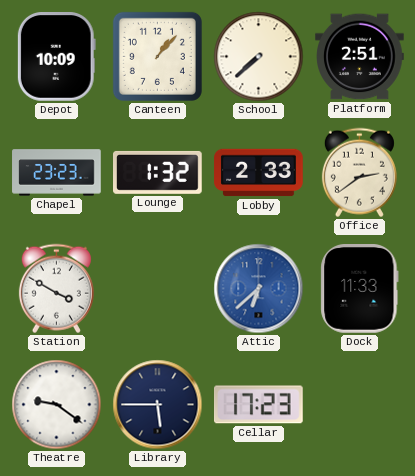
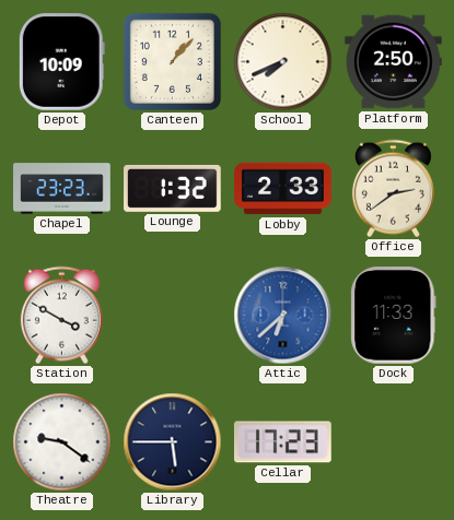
School: 7:38 -> 7:41 (283, 62)
Platform: 2:51 -> 2:50 (394, 62)
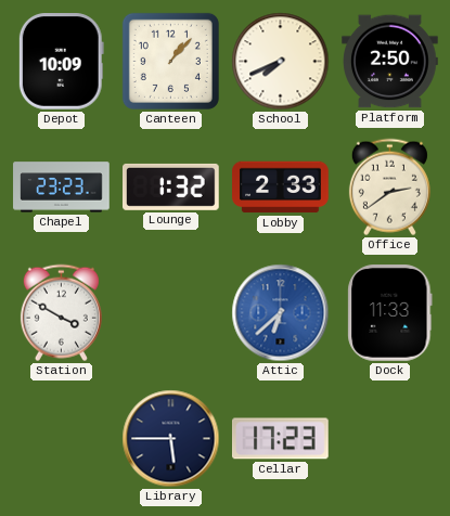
Theatre: 9:21 -> none (62, 442)
